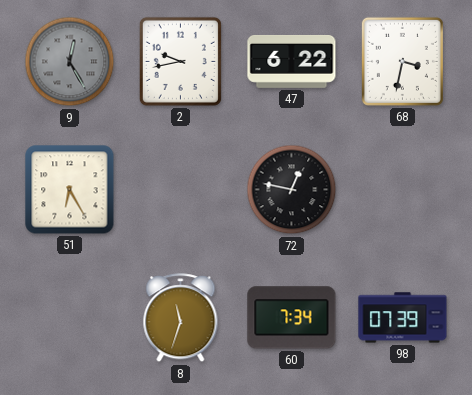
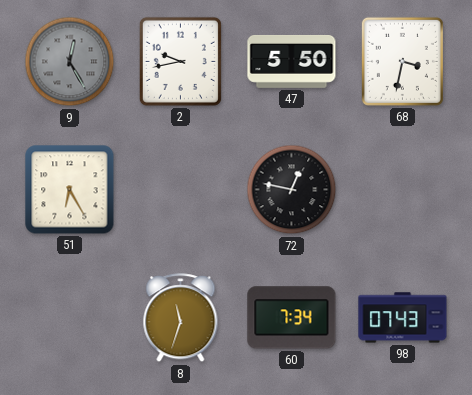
47: 6:22 -> 5:50 (292, 61)
98: 07:39 -> 07:43 (403, 318)
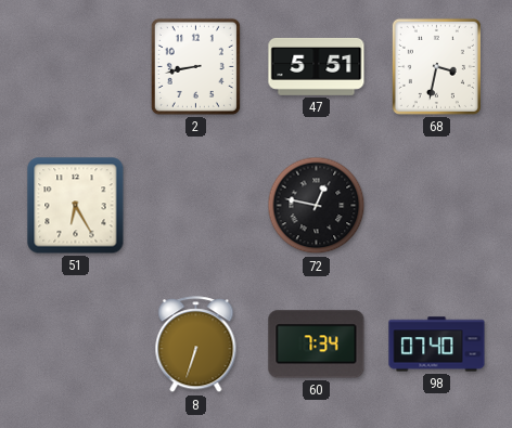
9: 12:25 -> none (70, 62)
2: 9:43 -> 8:43 (195, 66)
47: 5:50 -> 5:51 (317, 66)
8: 11:33 -> 6:33 (196, 345)
98: 07:43 -> 07:40 (437, 345)
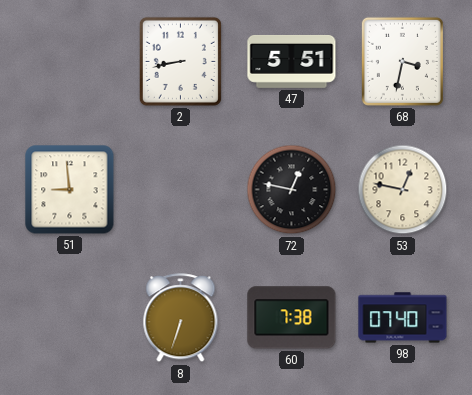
51: 6:25 -> 8:59 (70, 190)
53: none -> 12:47 (403, 190)
60: 7:34 -> 7:38 (292, 318)
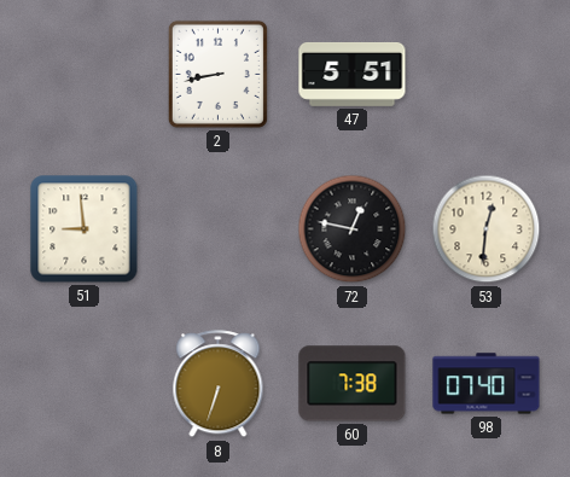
68: 3:32 -> none (402, 61)
53: 12:47 -> 12:31 (487, 229)
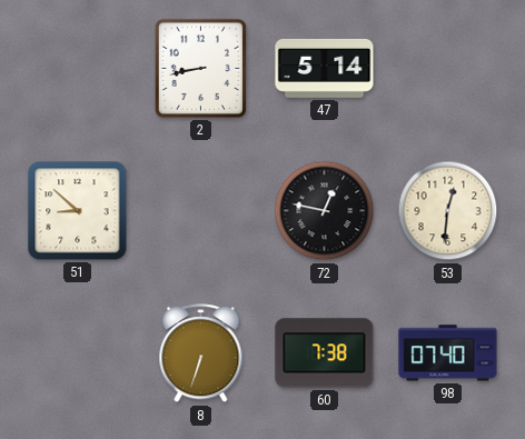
47: 5:51 -> 5:14 (325, 68)
51: 8:59 -> 8:52 (78, 211)
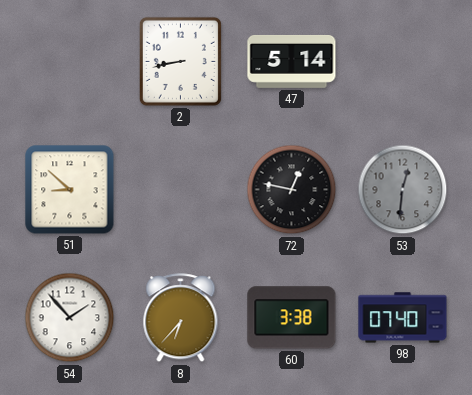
53 dial: cream -> grey (403, 190)
54: none -> 1:53 (70, 318)
8: 6:33 -> 6:37 (181, 318)
60: 7:38 -> 3:38 (292, 318)
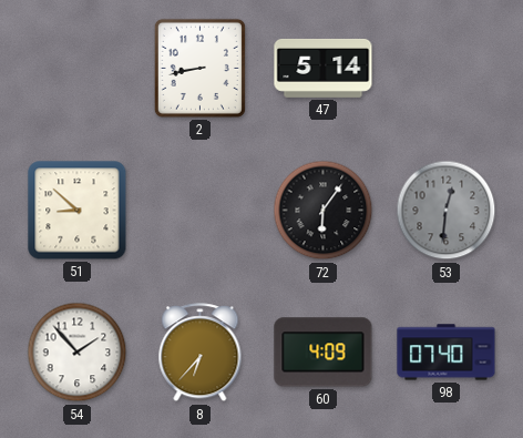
72: 12:47 -> 6:06 (324, 211)
60: 3:38 -> 4:09 (324, 353)
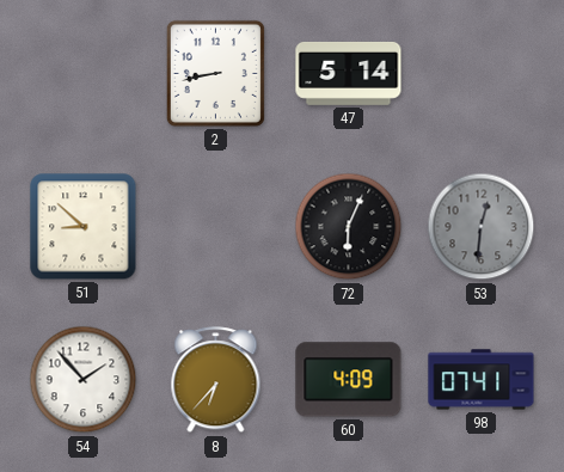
72: 6:06 -> 6:04 (349, 227)
98: 07:40 -> 07:41 (482, 380)
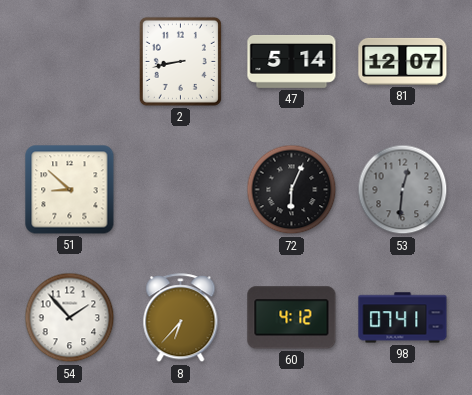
81: none -> 12:07 (403, 61)
60: 4:09 -> 4:12 (292, 318)
